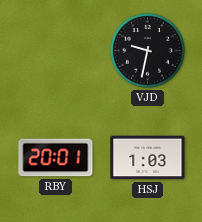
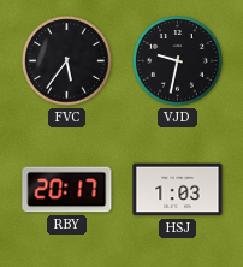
FVC: none -> 5:36 (67, 61)
RBY: 20:01 -> 20:17 (67, 190)
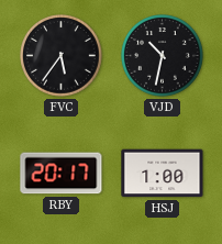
VJD: 9:32 -> 10:32 (163, 56)
HSJ: 1:03 -> 1:00 (163, 174)
